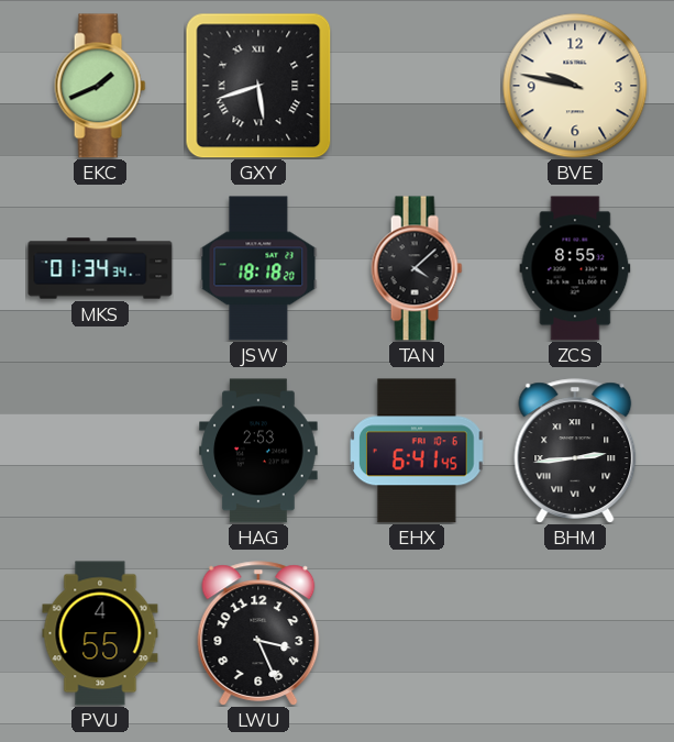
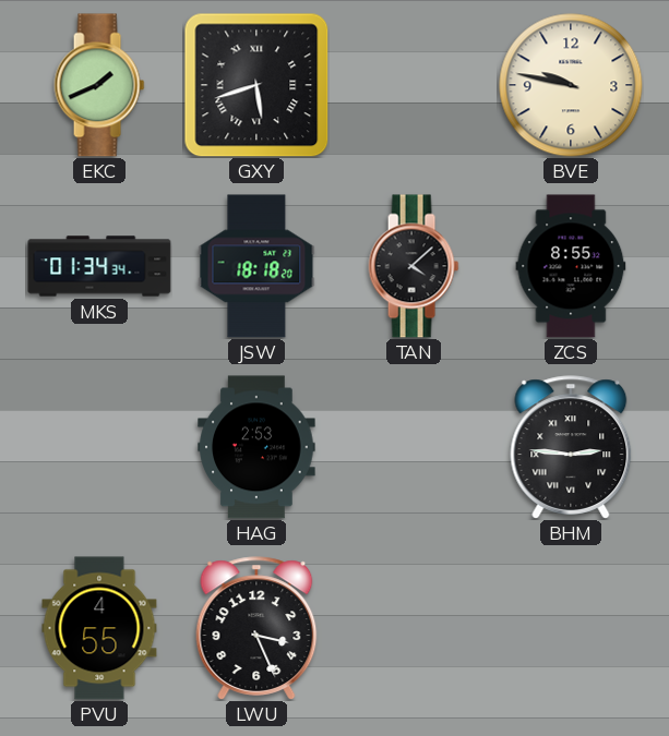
EHX: 6:41 -> none (417, 451)
BHM: 2:44 -> 2:46 (571, 447)
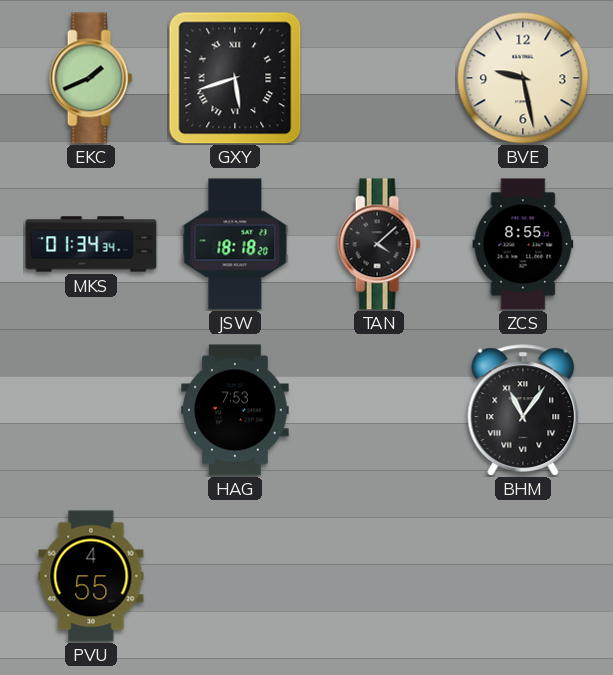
BVE: 9:47 -> 9:28 (523, 78)
HAG: 2:53 -> 7:53 (235, 410)
BHM: 2:46 -> 11:06 (523, 410)
LWU: 3:26 -> none (256, 628)
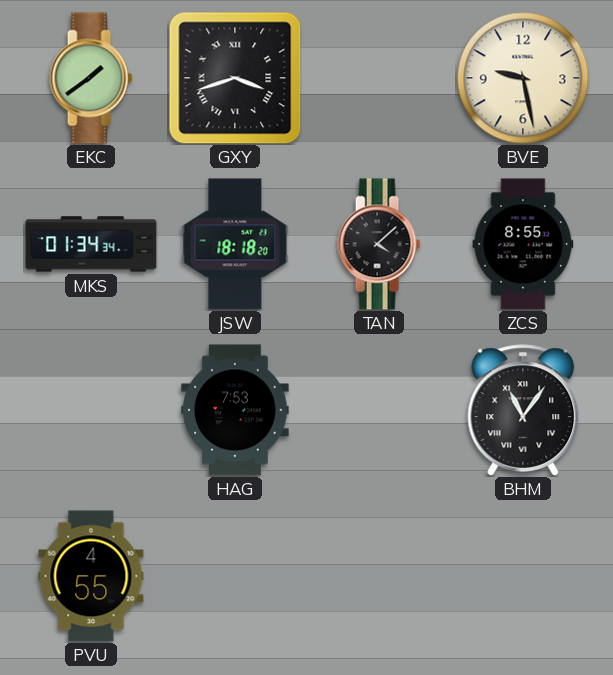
EKC: 1:41 -> 1:39 (91, 78)
GXY: 5:42 -> 3:42 (235, 78)
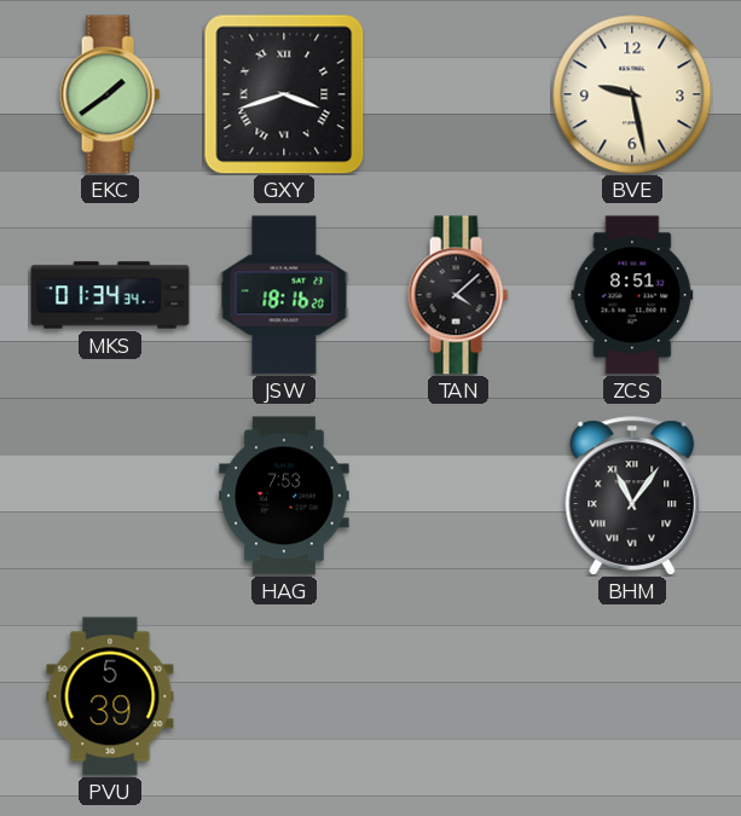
JSW: 18:18 -> 18:16 (284, 295)
ZCS: 8:55 -> 8:51 (632, 295)
PVU: 4:55 -> 5:39 (110, 696)
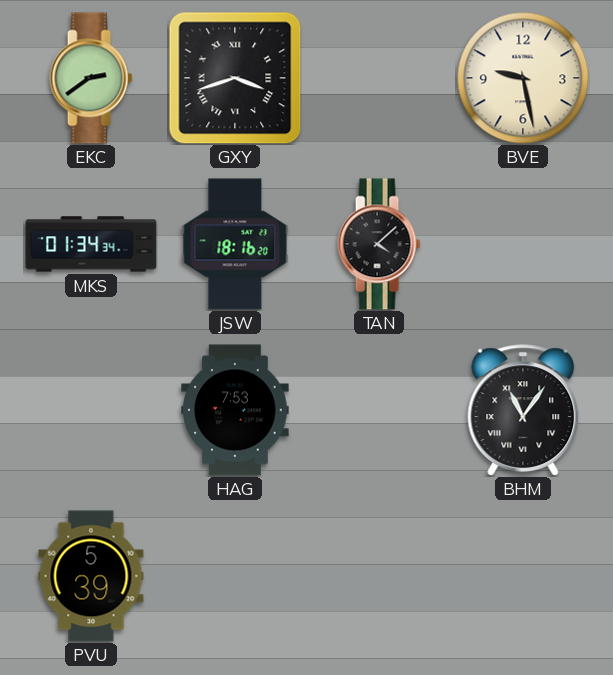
EKC: 1:39 -> 2:39 (91, 78)
ZCS: 8:51 -> none (632, 295)
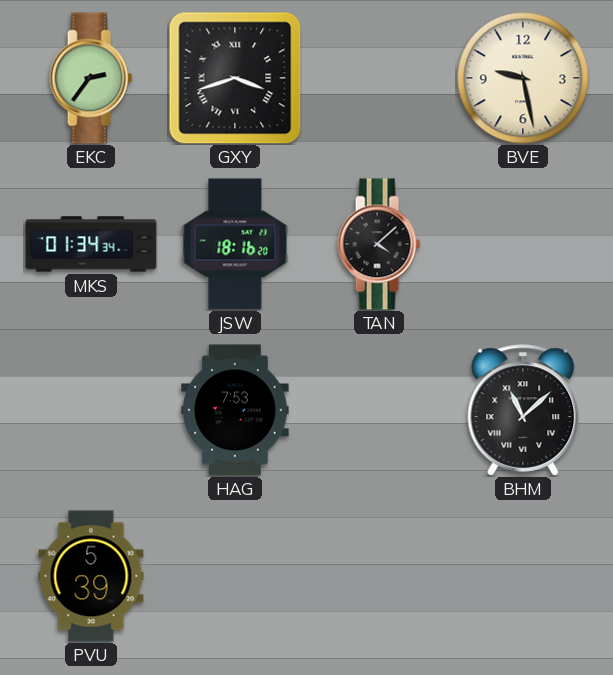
EKC: 2:39 -> 2:36 (91, 78)
BHM: 11:06 -> 11:08 (523, 410)
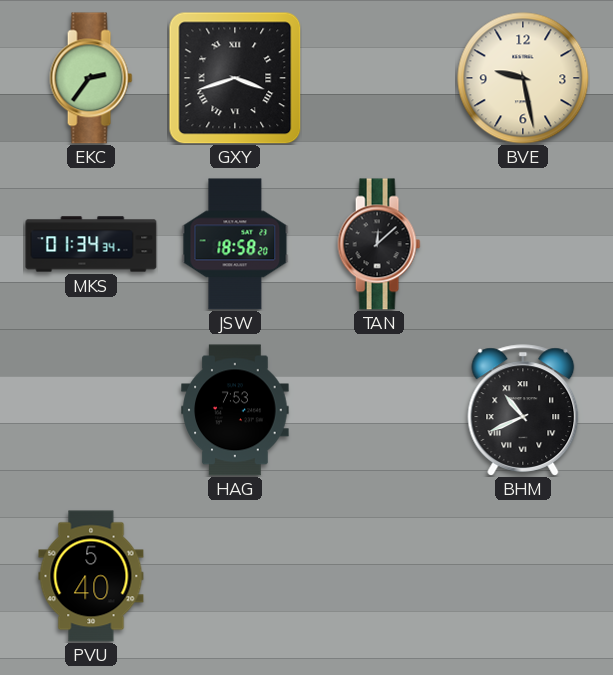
JSW: 18:16 -> 18:58 (235, 244)
TAN: 4:08 -> 12:08 (379, 244)
BHM: 11:08 -> 10:41 (523, 410)
PVU: 5:39 -> 5:40 (91, 576)
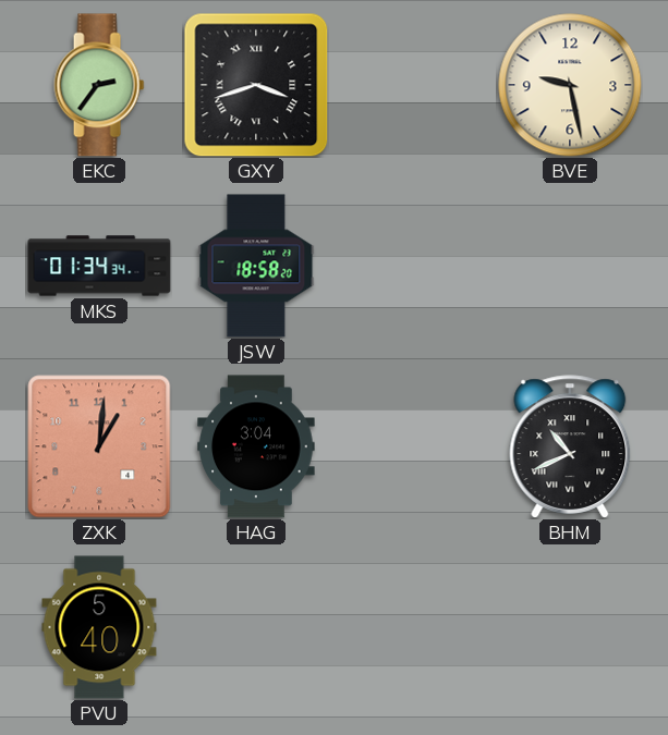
TAN: 12:08 -> none (379, 244)
ZXK: none -> 1:01 (99, 446)
HAG: 7:53 -> 3:04 (256, 446)
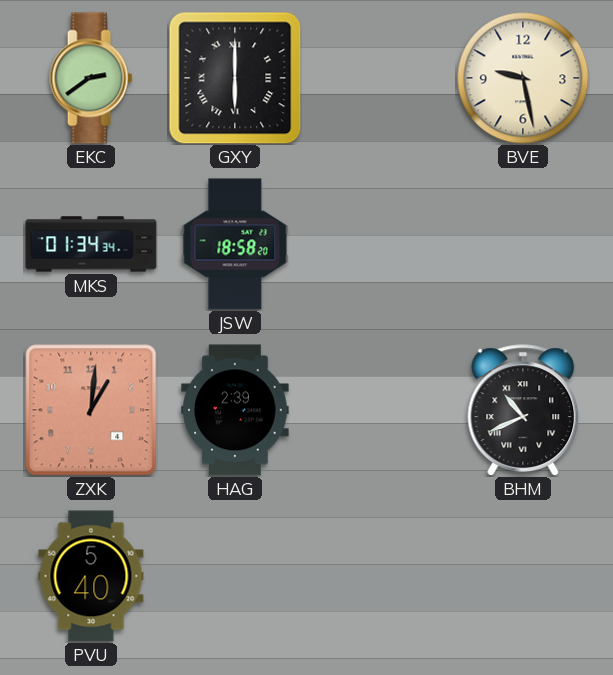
EKC: 2:36 -> 2:39 (91, 78)
GXY: 3:42 -> 6:00 (235, 78)
HAG: 3:04 -> 2:39 (235, 410)
